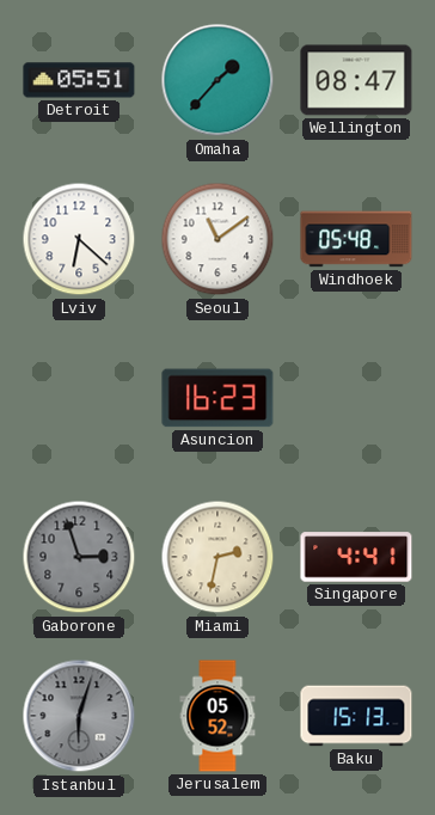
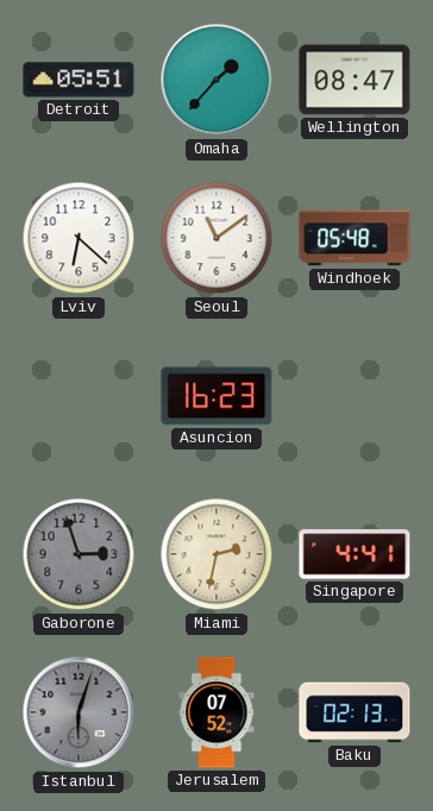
Jerusalem: 05:52 -> 07:52 (216, 712)
Baku: 15:13 -> 02:13 (354, 712)
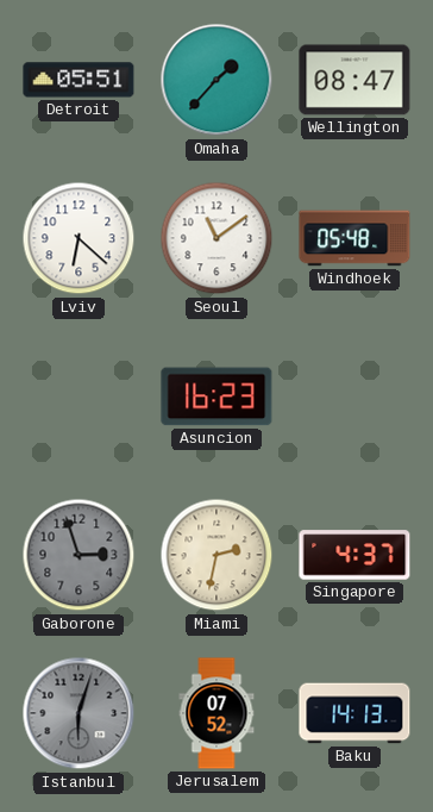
Singapore: 4:41 -> 4:37 (354, 555)
Baku: 02:13 -> 14:13 (354, 713)
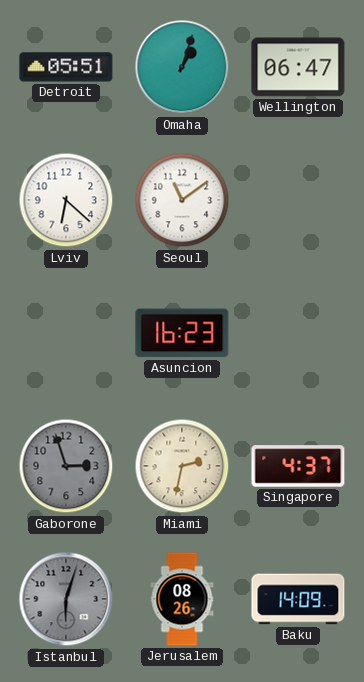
Omaha: 1:37 -> 1:03 (182, 67)
Wellington: 08:47 -> 06:47 (298, 67)
Windhoek: 05:48 -> none (354, 238)
Jerusalem: 07:52 -> 08:26 (182, 599)
Baku: 14:13 -> 14:09 (298, 599)
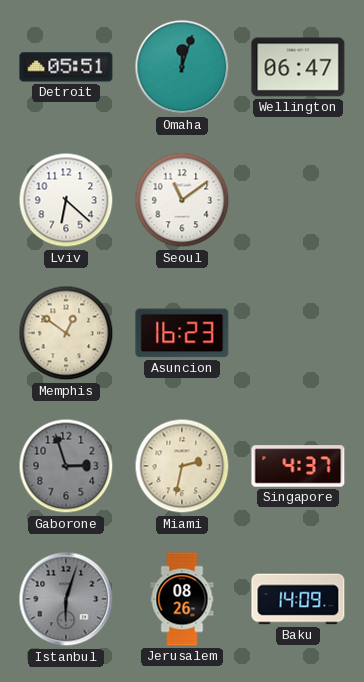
Omaha: 1:03 -> 12:03 (182, 67)
Memphis: none -> 12:51 (66, 333)
